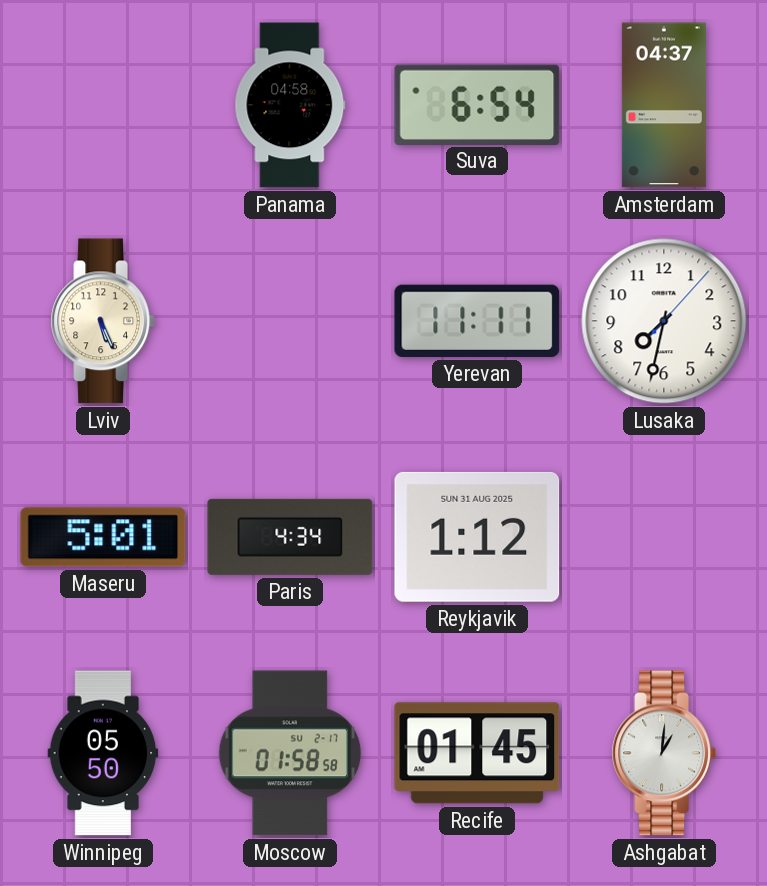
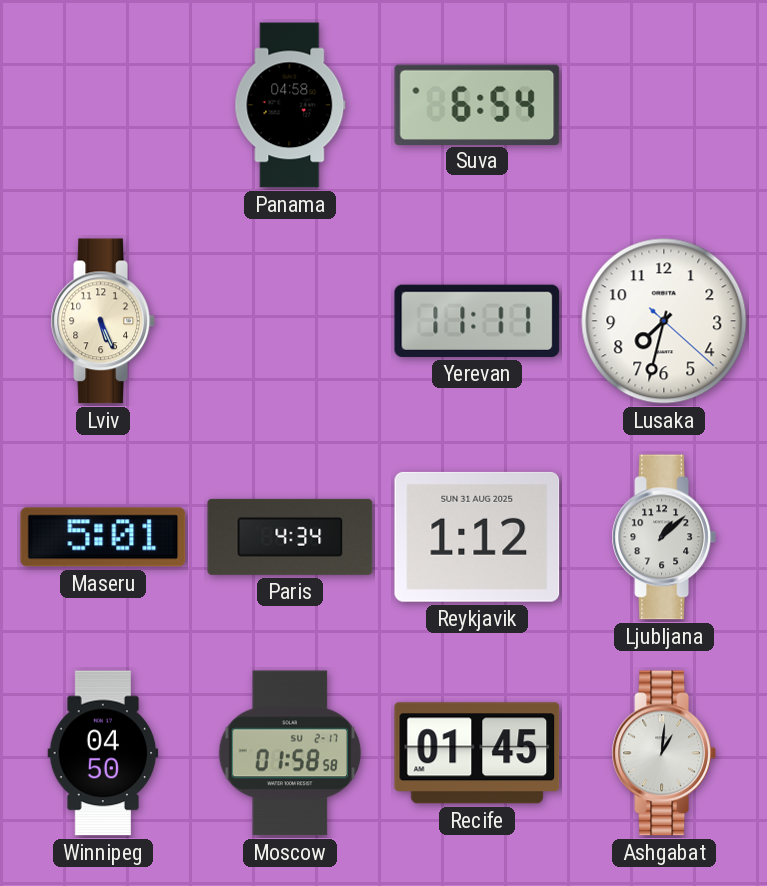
Amsterdam: 04:37 -> none (664, 105)
Lusaka: 7:32:07 -> 7:32:22 (664, 321)
Ljubljana: none -> 1:08 (664, 537)
Winnipeg: 05:50 -> 04:50 (103, 753)
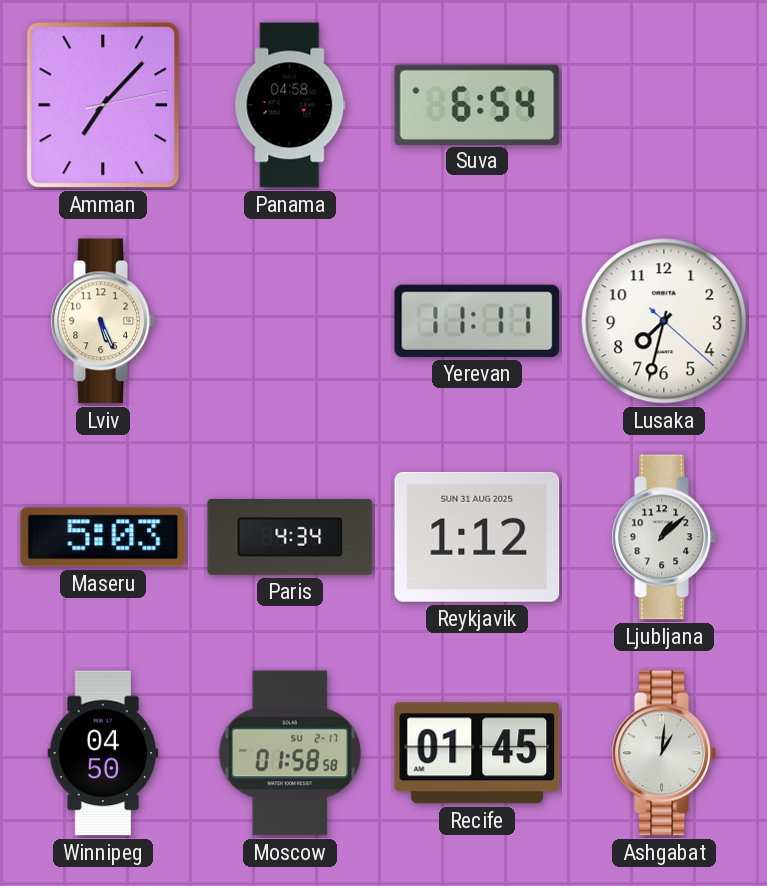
Amman: none -> 7:07 (103, 105)
Maseru: 5:01 -> 5:03 (103, 537)
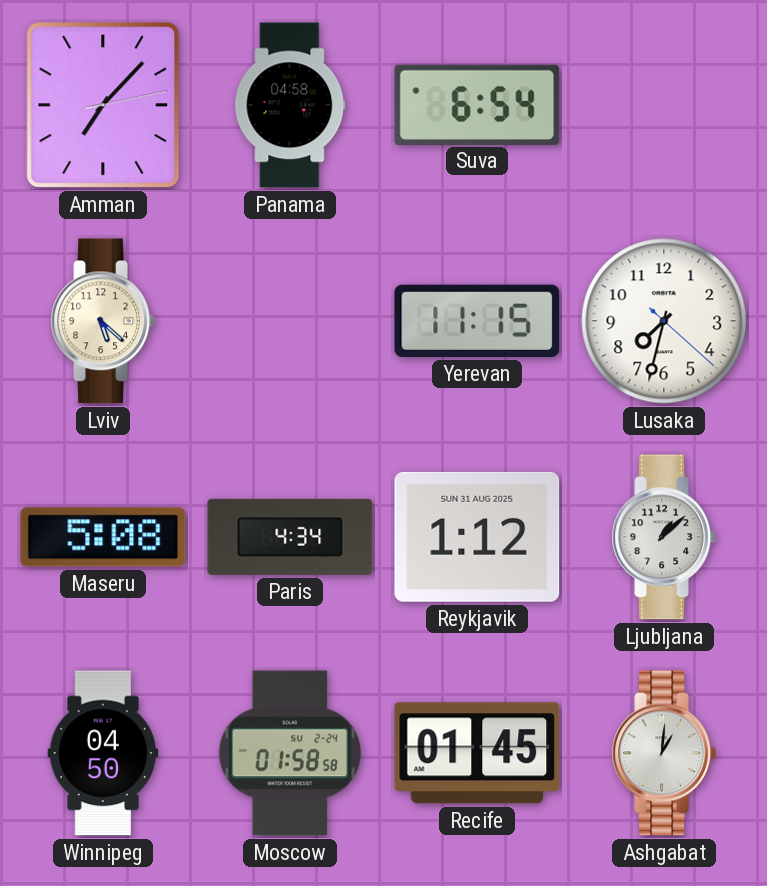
Lviv: 5:26 -> 5:22 (103, 321)
Yerevan: 11:11 -> 11:15 (477, 321)
Maseru: 5:03 -> 5:08 (103, 537)
Moscow date: SU 2-17 -> SU 2-24 (290, 753)
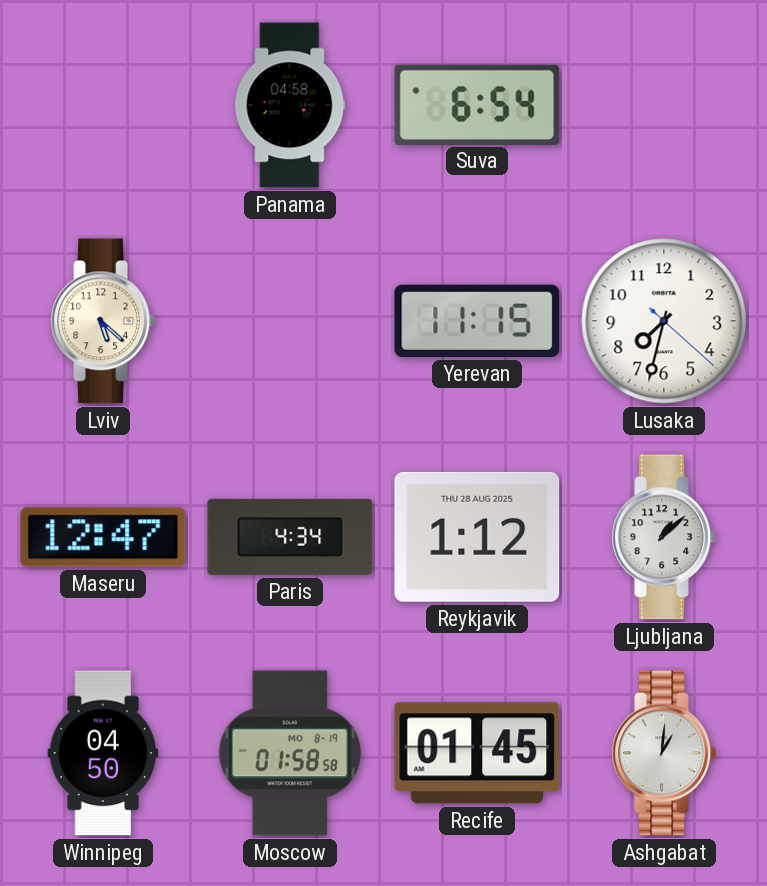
Amman: 7:07 -> none (103, 105)
Maseru: 5:08 -> 12:47 (103, 537)
Reykjavik date: SUN 31 AUG 2025 -> THU 28 AUG 2025 (477, 537)
Moscow date: SU 2-24 -> MO 8-19 (290, 753)
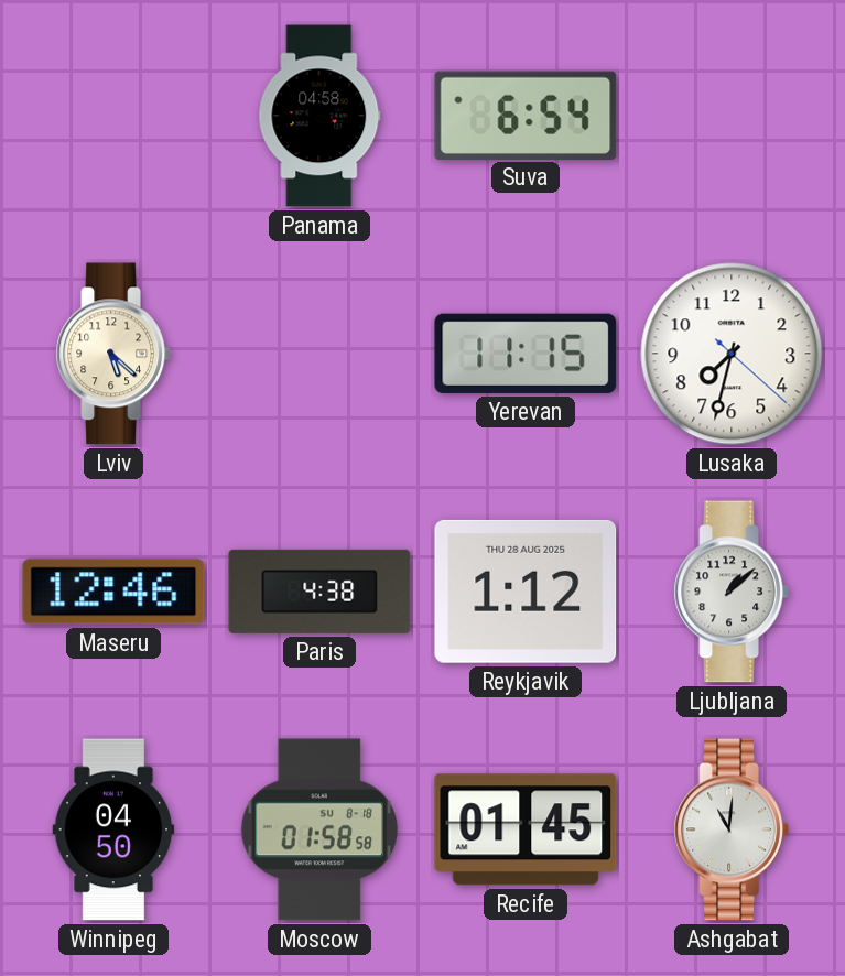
Maseru: 12:47 -> 12:46 (113, 592)
Paris: 4:34 -> 4:38 (319, 592)
Moscow date: MO 8-19 -> SU 8-18 (319, 829)
Ashgabat: 1:01 -> 11:01 (732, 829)
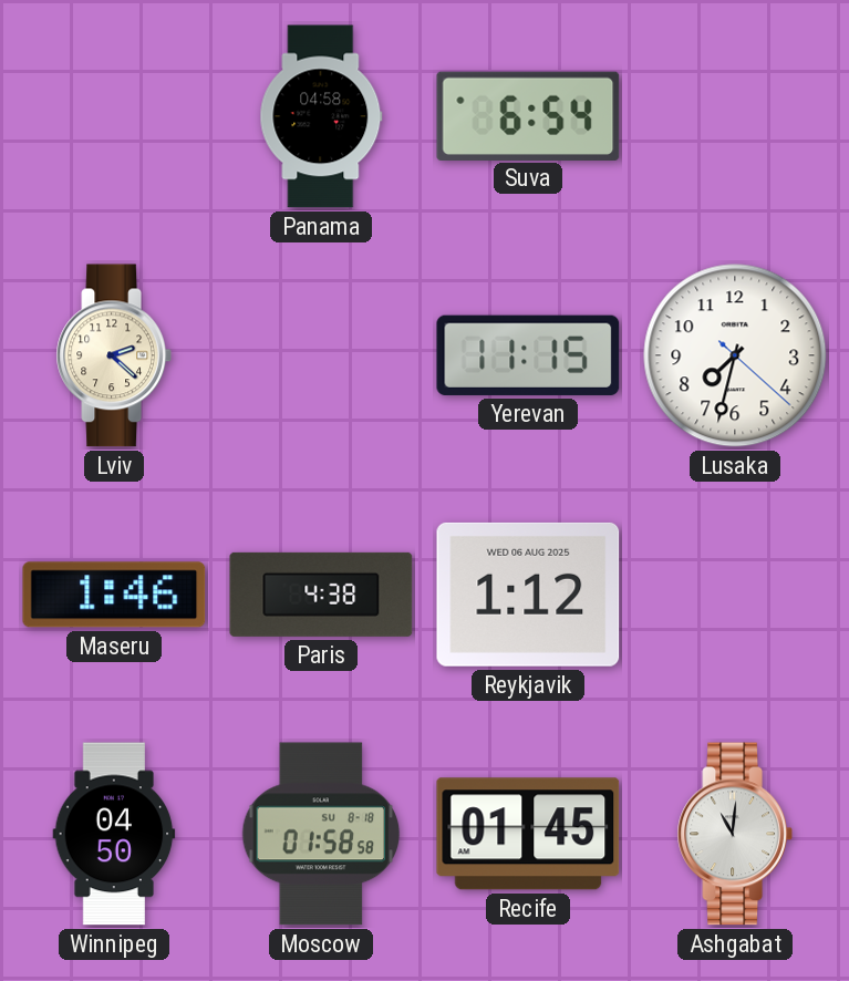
Lviv: 5:22 -> 2:22 (114, 355)
Maseru: 12:46 -> 1:46 (114, 595)
Reykjavik date: THU 28 AUG 2025 -> WED 06 AUG 2025 (528, 595)
Ljubljana: 1:08 -> none (732, 592)
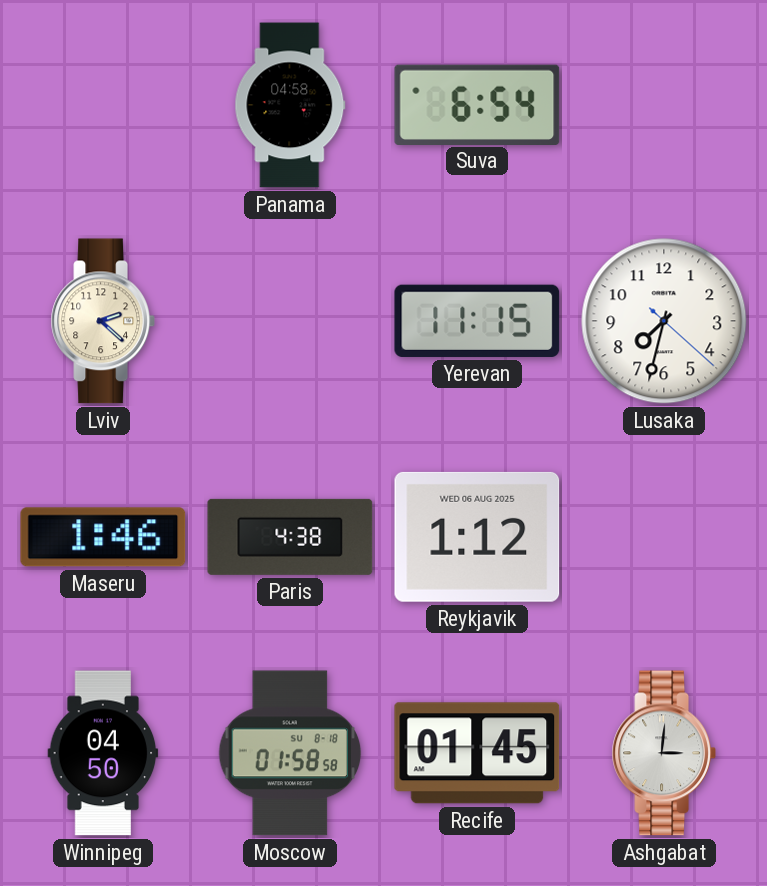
Ashgabat: 11:01 -> 3:01 (664, 753)
